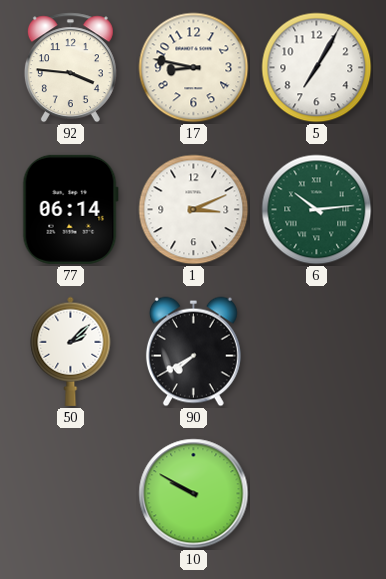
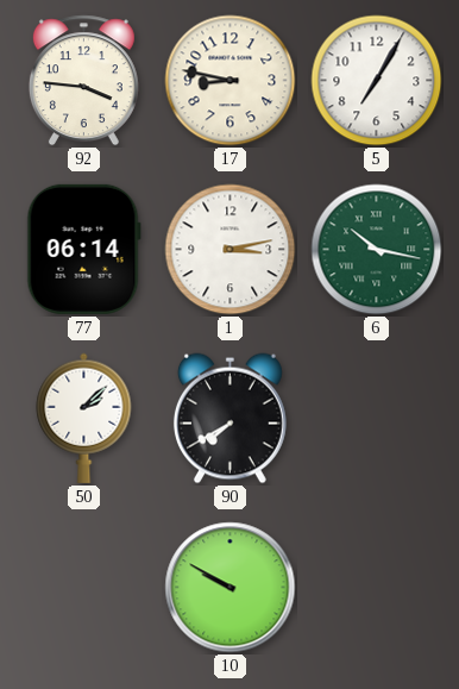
1: 3:11 -> 3:13 (231, 250)
6: 10:14 -> 10:17 (377, 250)
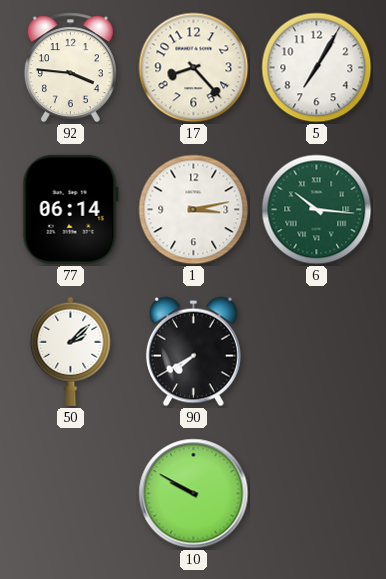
17: 8:47 -> 8:23 (194, 68)
6: 10:17 -> 10:16 (317, 210)
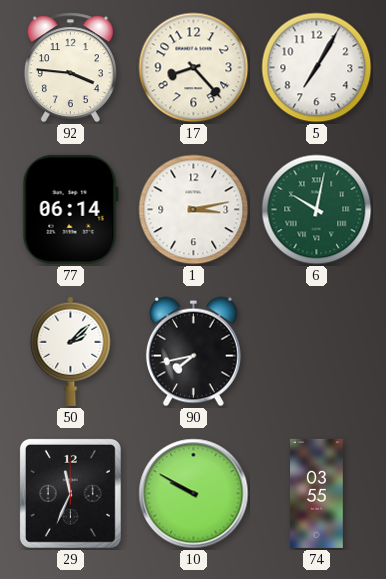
6: 10:16 -> 10:02 (317, 210)
90: 7:40 -> 7:43 (193, 352)
29: none -> 11:34 (70, 493)
74: none -> 03:55 (317, 493)
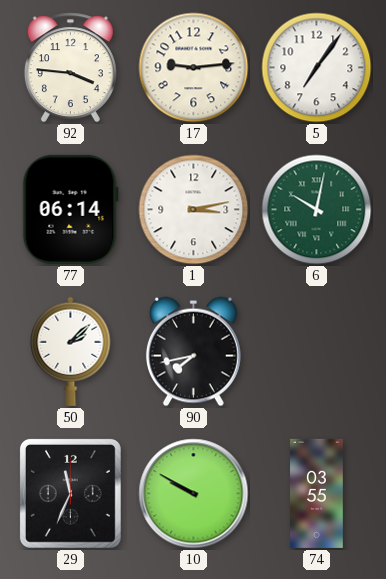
17: 8:23 -> 9:14 (194, 68)
5: 7:05 -> 7:06 (317, 68)
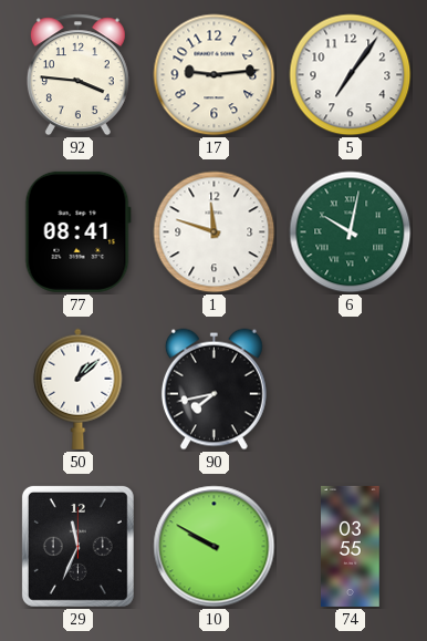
77: 06:14 -> 08:41 (77, 231)
1: 3:13 -> 11:48 (215, 232)
50: 2:08 -> 1:08 (79, 389)
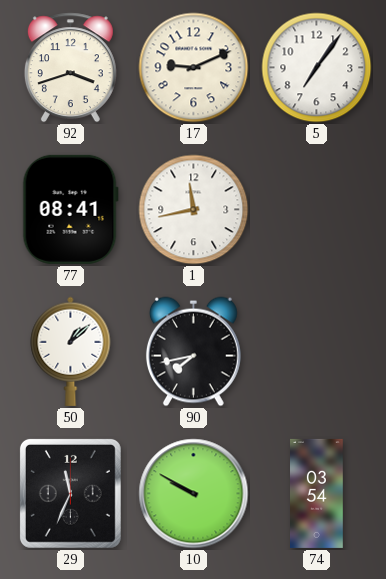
92: 3:46 -> 3:42 (70, 68)
17: 9:14 -> 9:11 (194, 68)
1: 11:48 -> 11:43 (194, 210)
6: 10:02 -> none (351, 232)
74: 03:55 -> 03:54 (317, 493)
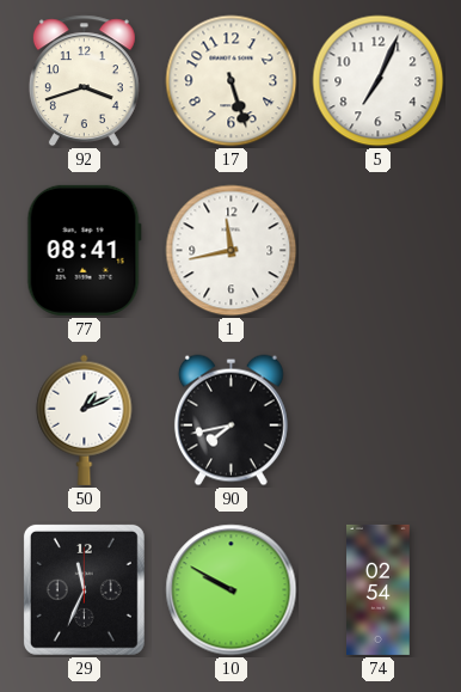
17: 9:11 -> 5:27 (232, 81)
5: 7:06 -> 7:04 (379, 81)
50: 1:08 -> 1:11 (85, 420)
74: 03:54 -> 02:54 (379, 589)
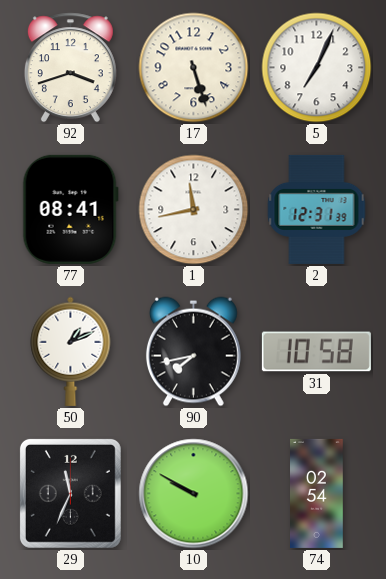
2: none -> 12:31 (317, 209)
31: none -> 10:58 (316, 352)
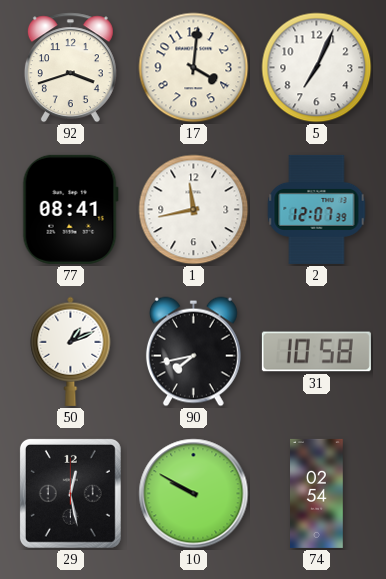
17: 5:27 -> 4:01 (194, 68)
2: 12:31 -> 12:07 (317, 209)
29: 11:34 -> 12:28 (70, 493)
